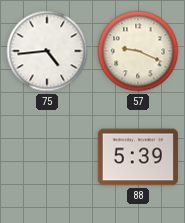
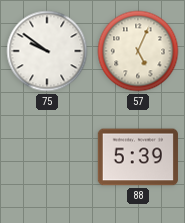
75: 4:44 -> 9:51 (47, 51)
57: 9:19 -> 5:04 (138, 51)
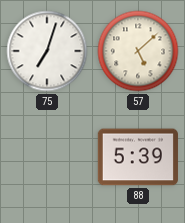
75: 9:51 -> 7:03 (47, 51)
57: 5:04 -> 5:08 (138, 51)
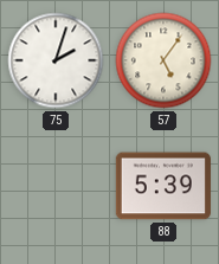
75: 7:03 -> 2:03 (56, 60)
57: 5:08 -> 5:06 (163, 60)
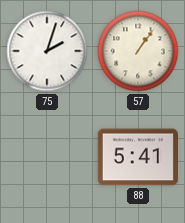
57: 5:06 -> 1:06 (138, 51)
88: 5:39 -> 5:41 (138, 157)
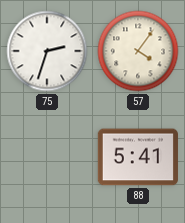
75: 2:03 -> 2:33 (47, 51)
57: 1:06 -> 4:06 (138, 51)
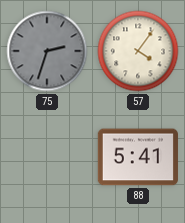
75 dial: white -> grey (47, 51)
